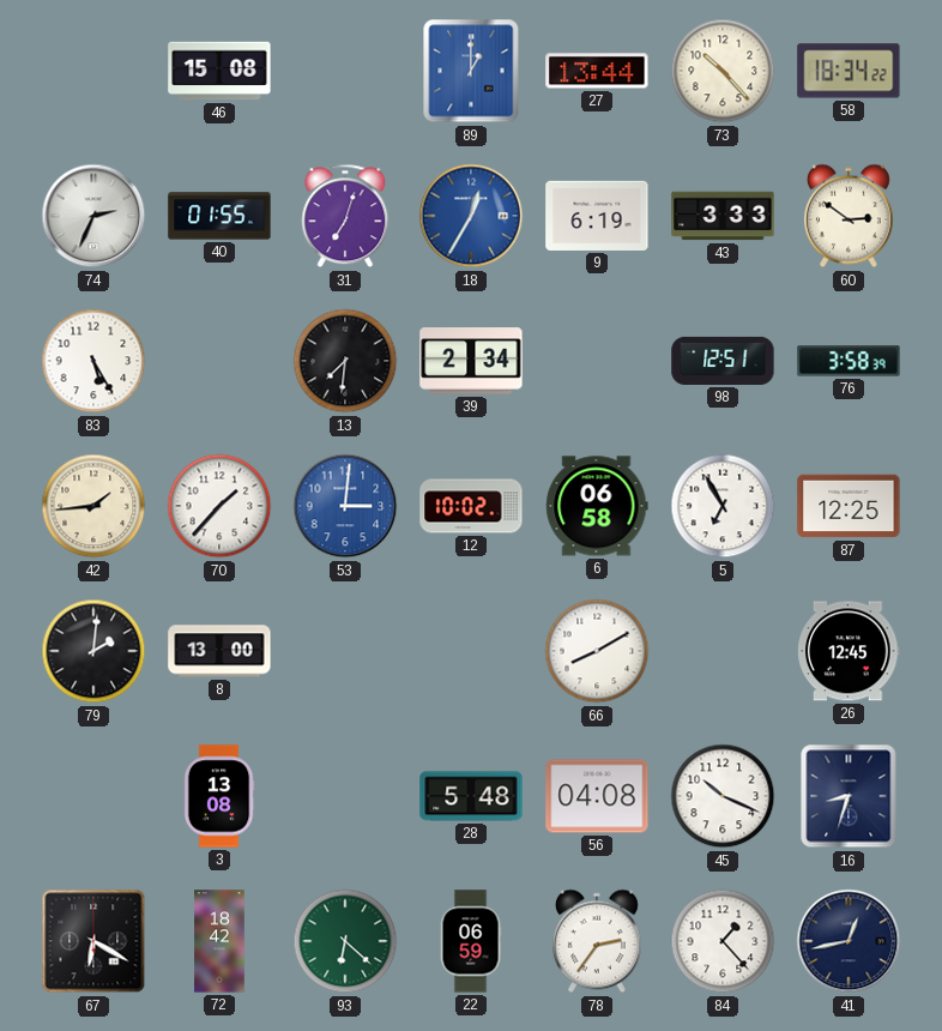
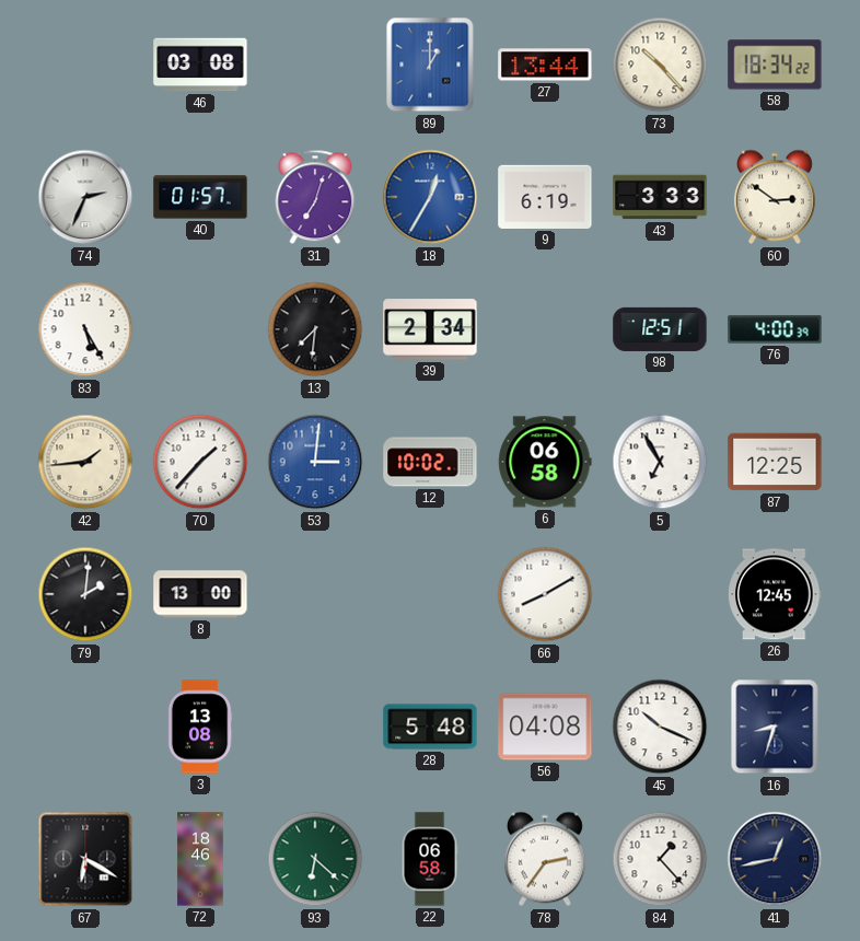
46: 15:08 -> 03:08 (200, 65)
40: 01:55 -> 01:57 (200, 197)
76: 3:58 -> 4:00 (775, 329)
72: 18:42 -> 18:46 (200, 859)
22: 06:59 -> 06:58 (430, 859)
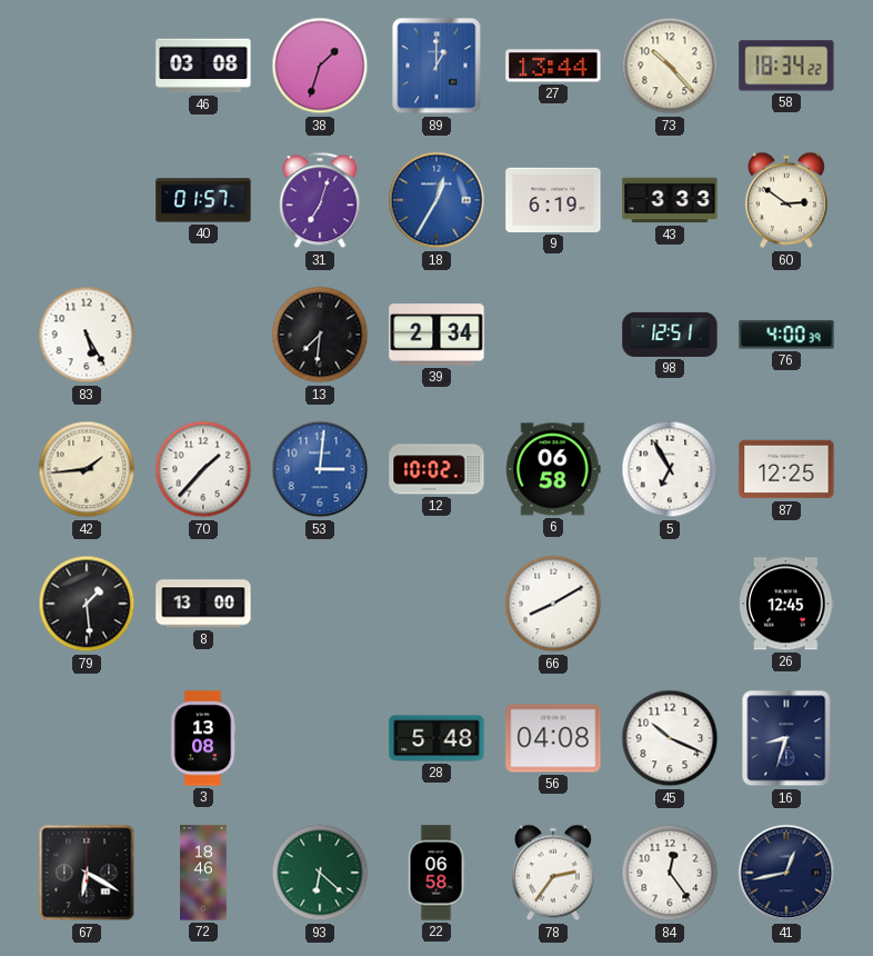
38: none -> 1:33 (320, 66)
74: 2:34 -> none (85, 197)
79: 2:01 -> 1:29 (87, 604)
84: 1:23 -> 12:24 (670, 873)
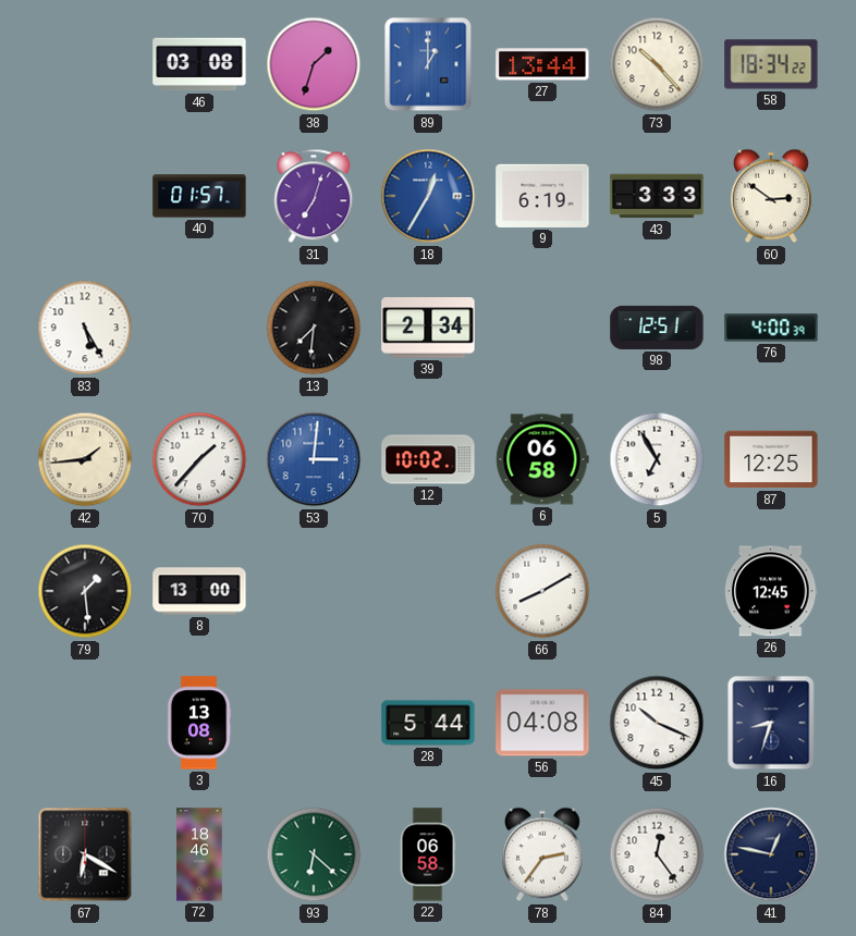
28: 5:48 -> 5:44 (428, 723)
41: 12:43 -> 12:47 (771, 854)
